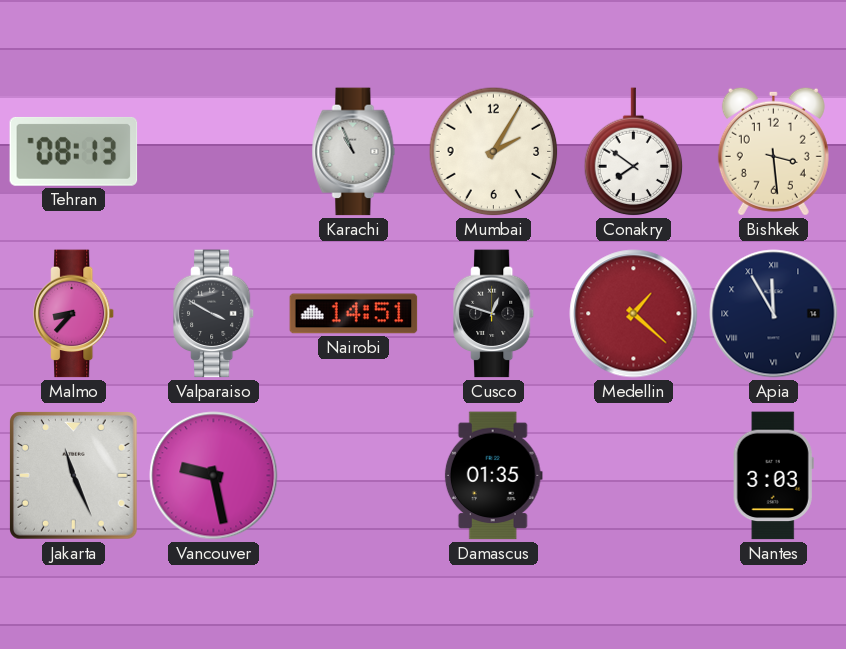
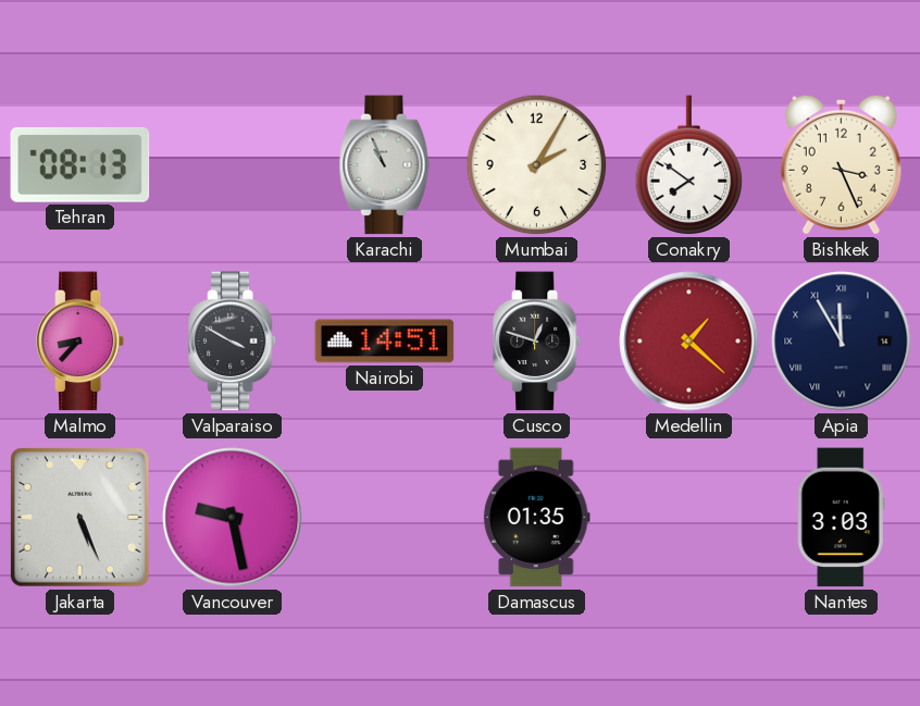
Bishkek: 3:29 -> 3:26 (841, 164)
Jakarta: 11:26 -> 5:26 (80, 518)
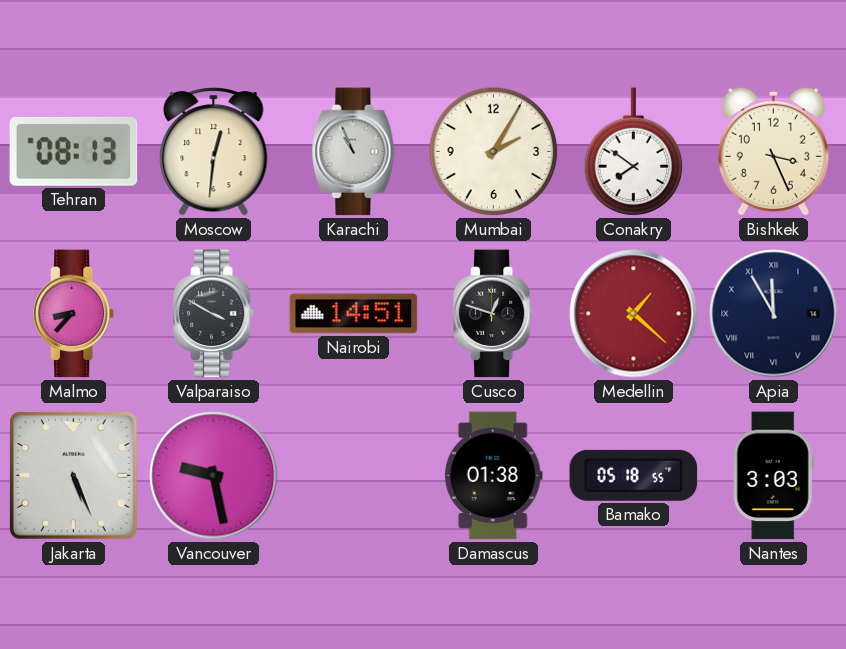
Moscow: none -> 12:31 (214, 152)
Damascus: 01:35 -> 01:38 (493, 476)
Bamako: none -> 05:18 (634, 475)
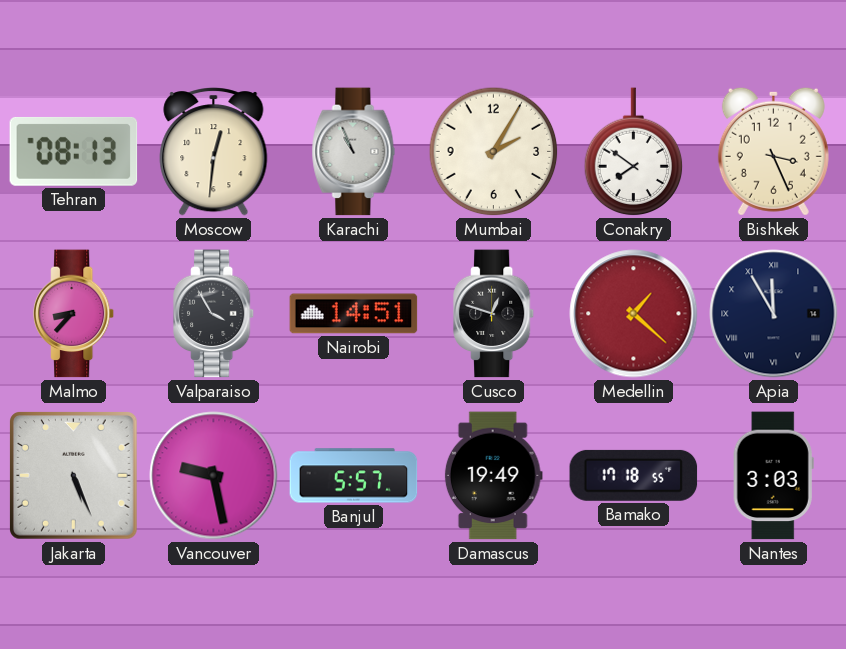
Valparaiso: 3:50 -> 3:55 (214, 314)
Banjul: none -> 5:57 (354, 476)
Damascus: 01:38 -> 19:49 (493, 476)
Bamako: 05:18 -> 17:18 (634, 475)
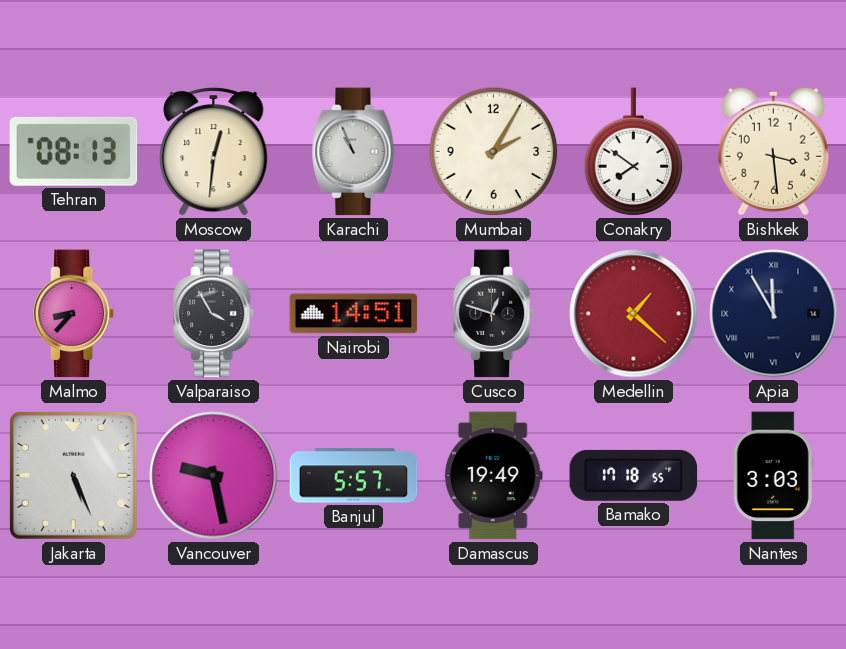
Bishkek: 3:26 -> 3:29 (773, 151)
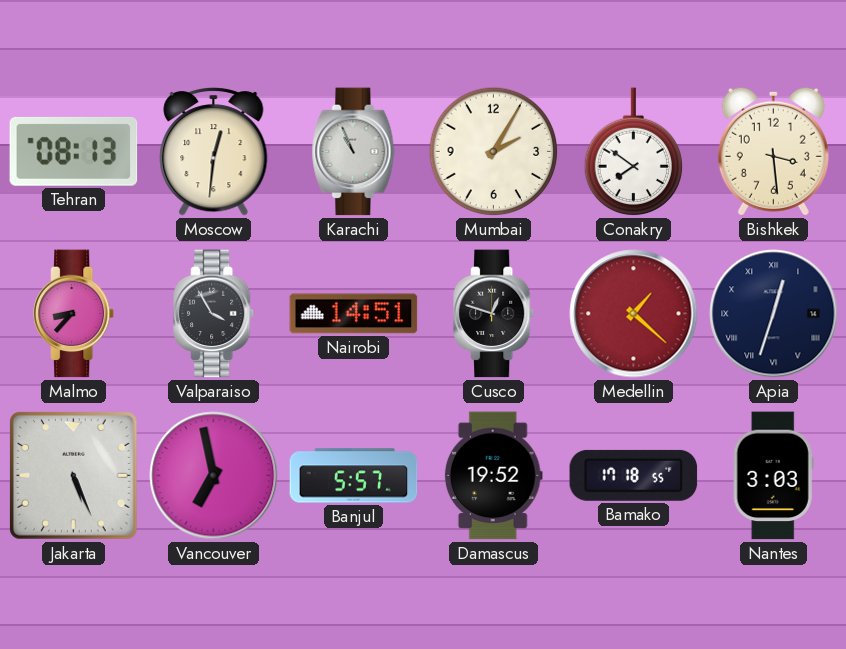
Apia: 11:55 -> 12:33 (774, 314)
Vancouver: 9:28 -> 6:58 (214, 476)
Damascus: 19:49 -> 19:52 (493, 476)
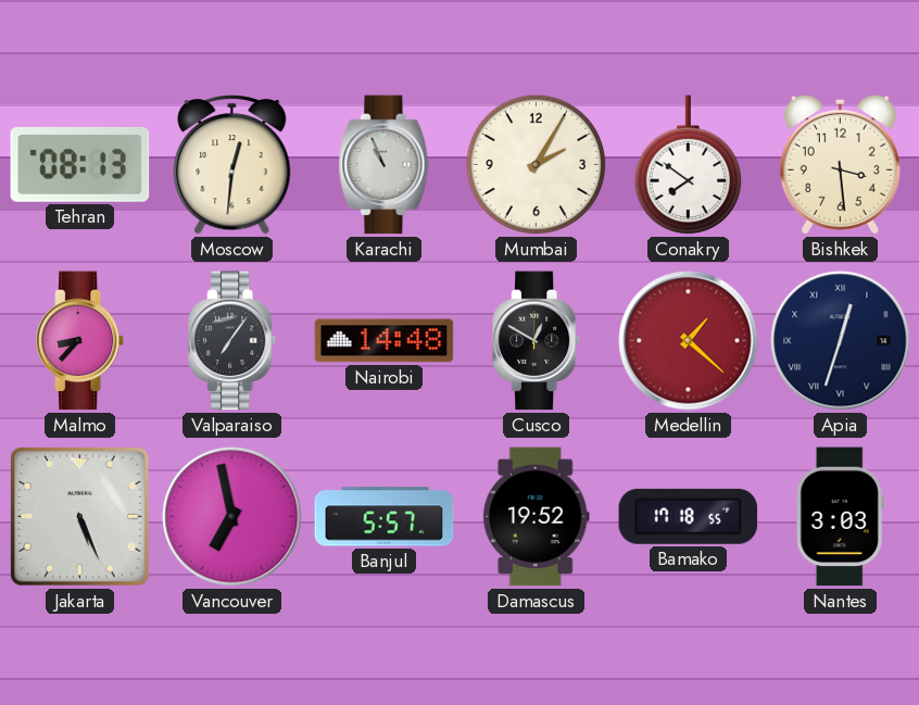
Valparaiso: 3:55 -> 7:06 (232, 341)
Nairobi: 14:51 -> 14:48 (385, 341)
Cusco: 12:48 -> 12:50 (537, 341)
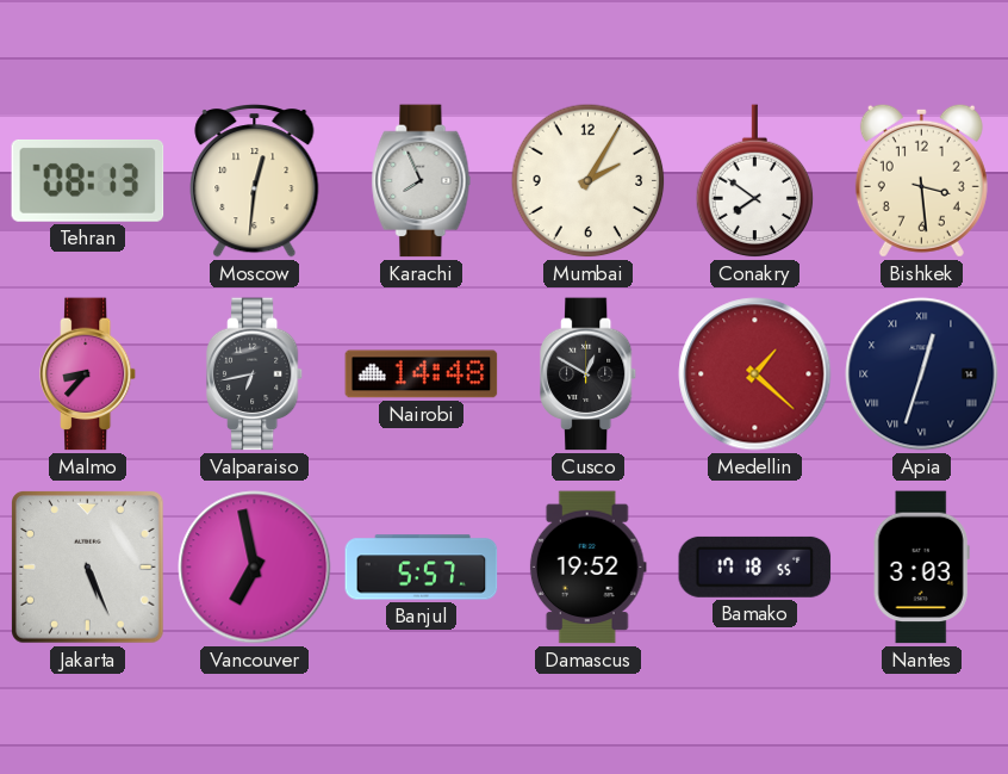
Karachi: 10:56 -> 7:56 (422, 181)
Valparaiso: 7:06 -> 6:43 (255, 374)
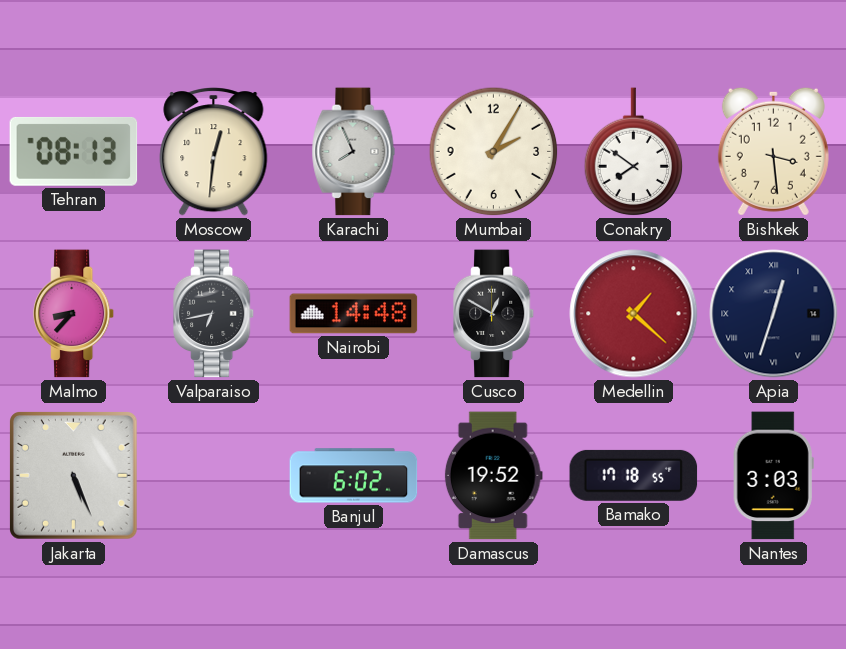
Vancouver: 6:58 -> none (255, 568)
Banjul: 5:57 -> 6:02 (354, 476)
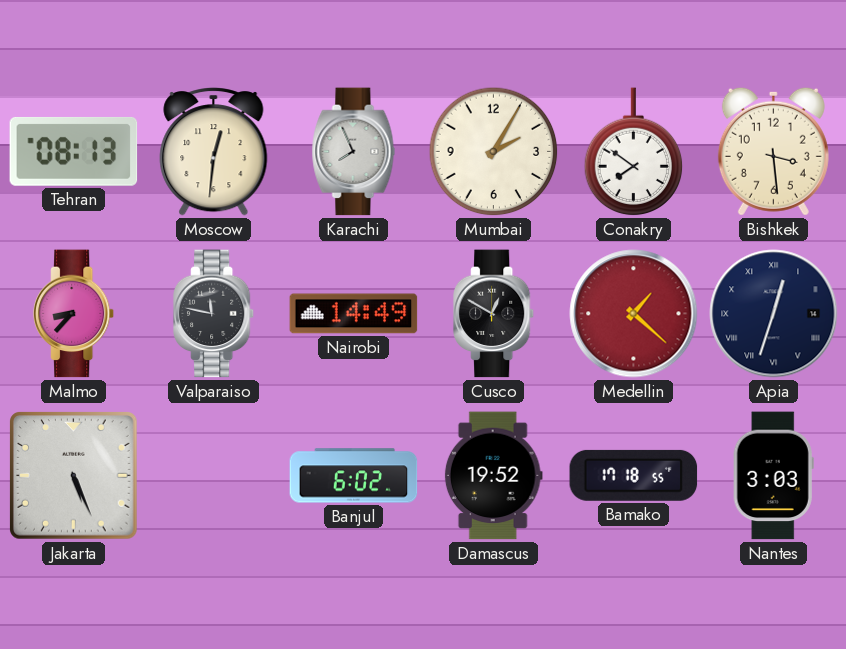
Valparaiso: 6:43 -> 11:47 (214, 314)
Nairobi: 14:48 -> 14:49 (354, 314)
